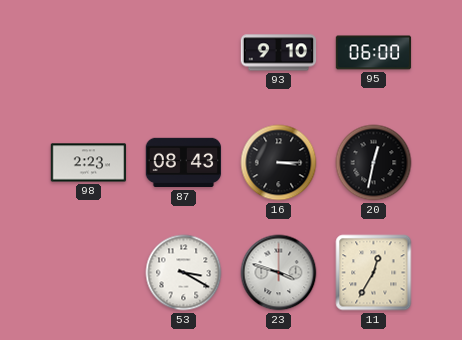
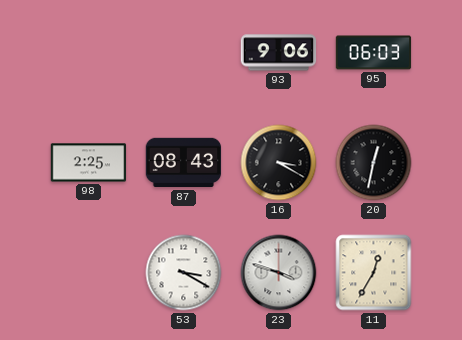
93: 9:10 -> 9:06 (279, 53)
95: 06:00 -> 06:03 (374, 53)
98: 2:23 -> 2:25 (89, 163)
16: 3:15 -> 3:20 (279, 163)
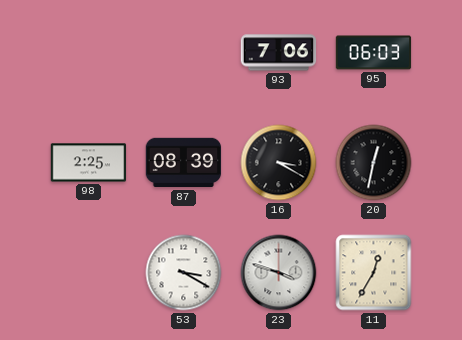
93: 9:06 -> 7:06 (279, 53)
87: 08:43 -> 08:39 (184, 163)
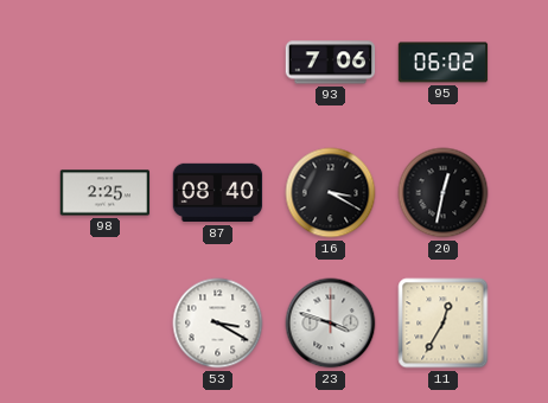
95: 06:03 -> 06:02 (444, 63)
87: 08:39 -> 08:40 (218, 193)
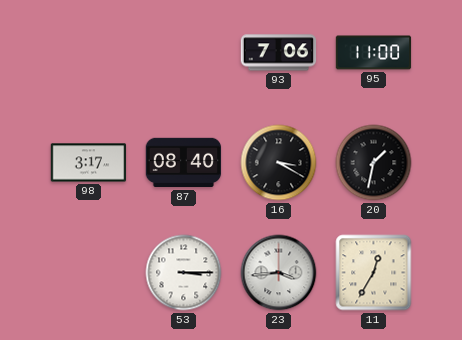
95: 06:02 -> 11:00 (374, 53)
98: 2:25 -> 3:17 (89, 163)
20: 12:32 -> 1:32 (374, 163)
53: 3:20 -> 3:15 (184, 273)
23: 3:48 -> 3:44 (279, 273)
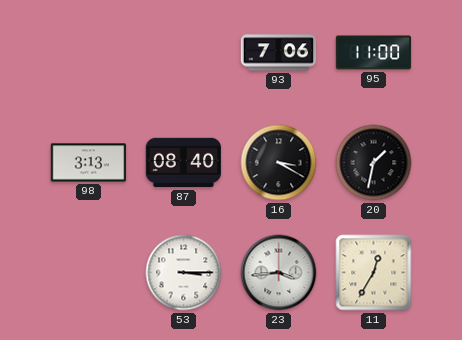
98: 3:17 -> 3:13 (89, 163)
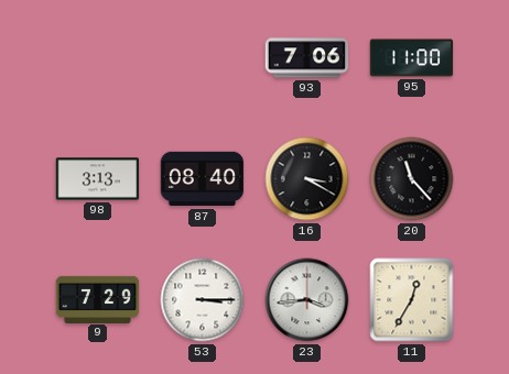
20: 1:32 -> 11:23 (412, 179)
9: none -> 7:29 (98, 299)
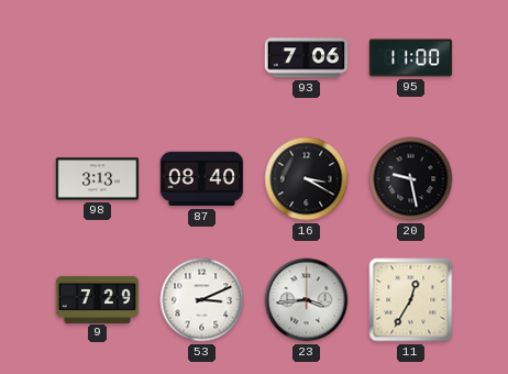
20: 11:23 -> 9:28 (411, 179)
53: 3:15 -> 3:11 (202, 300)
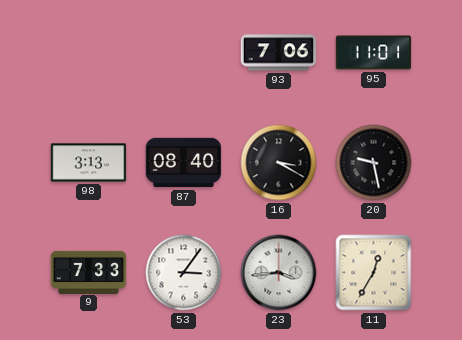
95: 11:00 -> 11:01 (374, 53)
9: 7:29 -> 7:33 (89, 272)
53: 3:11 -> 3:06 (184, 273)
